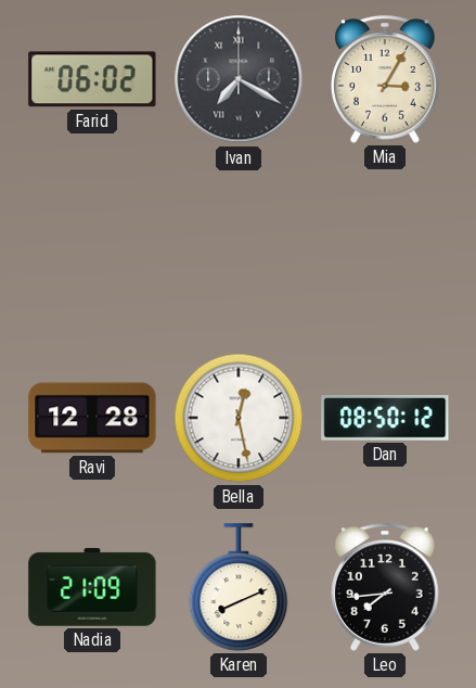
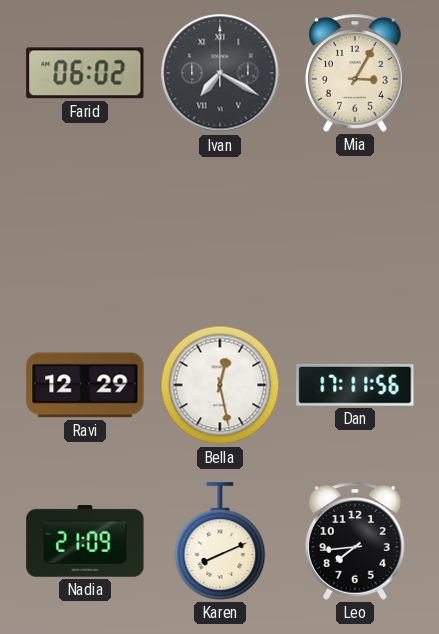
Ravi: 12:28 -> 12:29 (85, 385)
Dan: 08:50 -> 17:11 (355, 386)
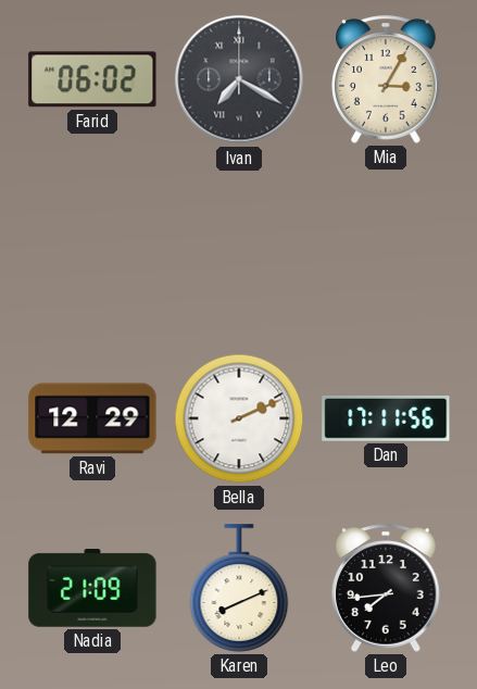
Bella: 12:28 -> 2:11 (239, 418)
